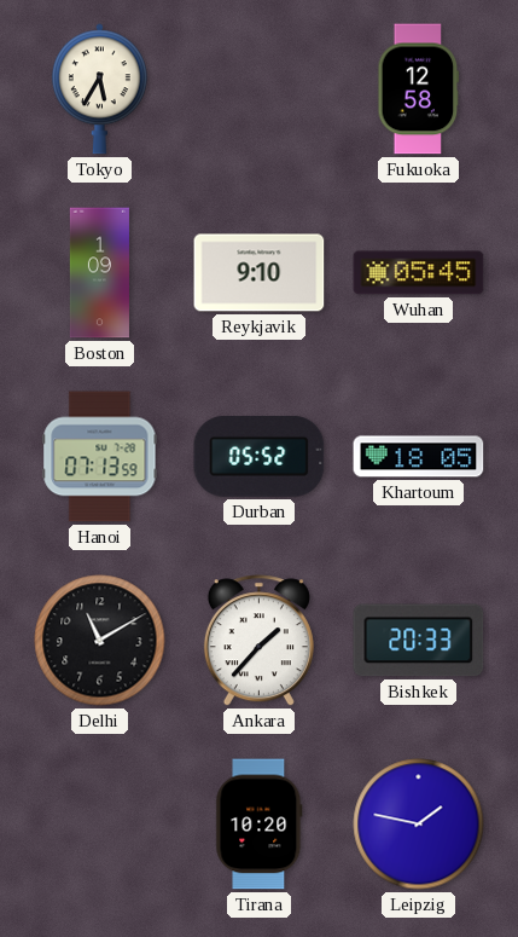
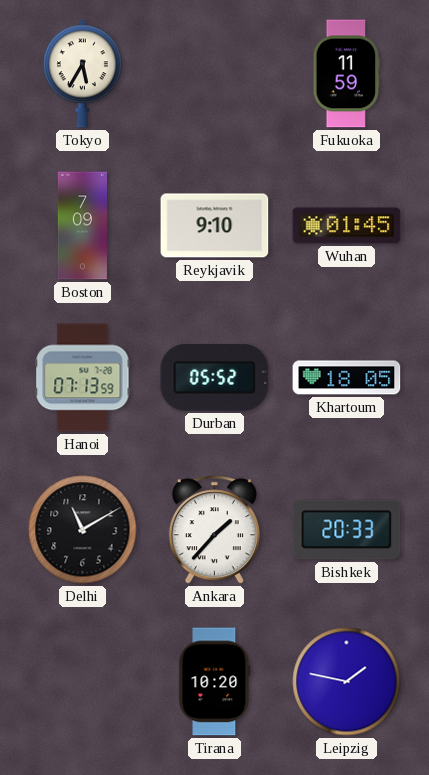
Fukuoka: 12:58 -> 11:59 (347, 74)
Boston: 1:09 -> 7:09 (82, 226)
Wuhan: 05:45 -> 01:45 (347, 226)
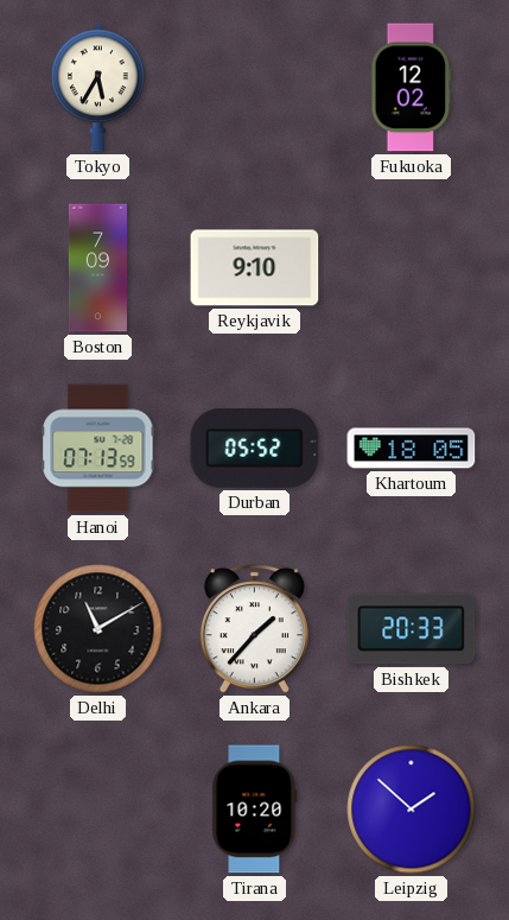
Fukuoka: 11:59 -> 12:02 (412, 88)
Wuhan: 01:45 -> none (347, 226)
Leipzig: 1:47 -> 1:52 (412, 810)
